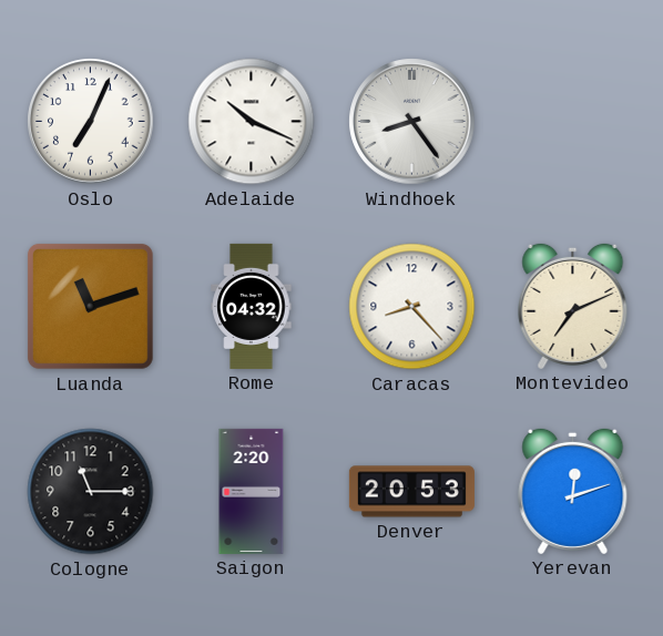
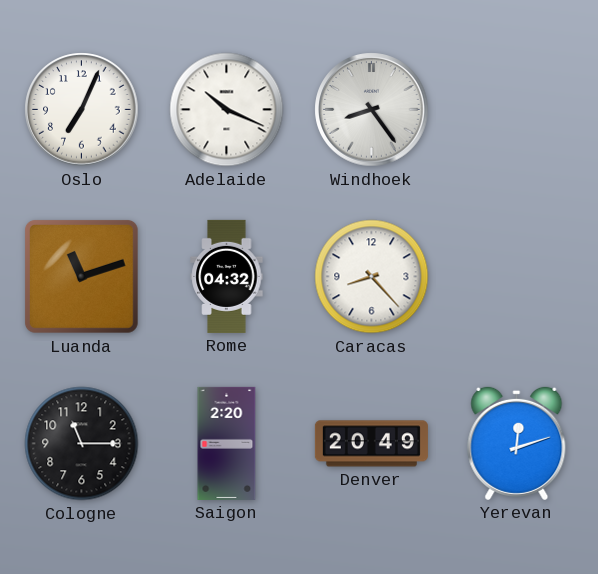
Montevideo: 7:11 -> none (573, 306)
Denver: 20:53 -> 20:49 (371, 444)
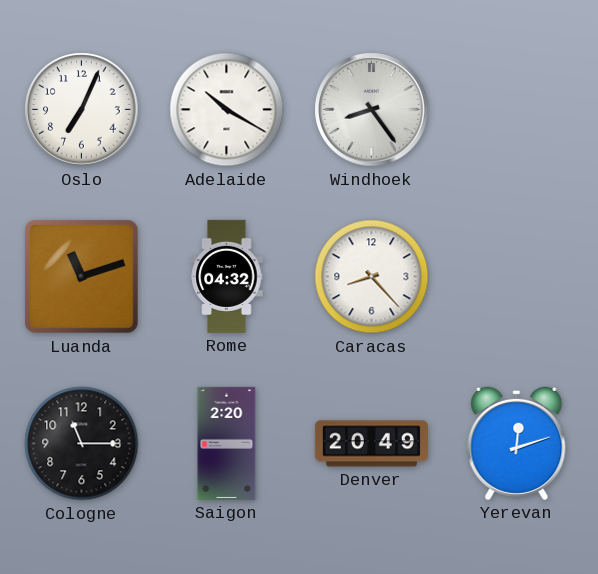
Adelaide: 10:19 -> 10:20 (227, 110)
